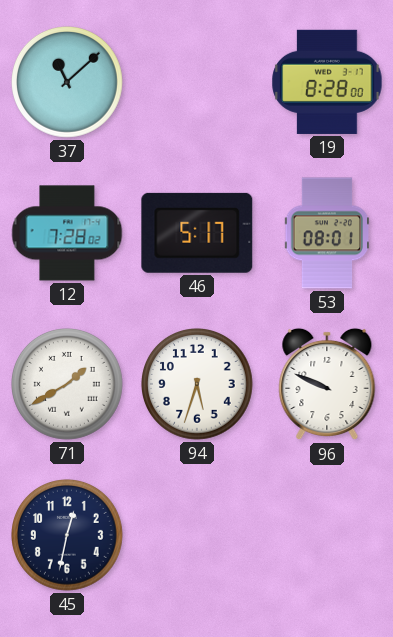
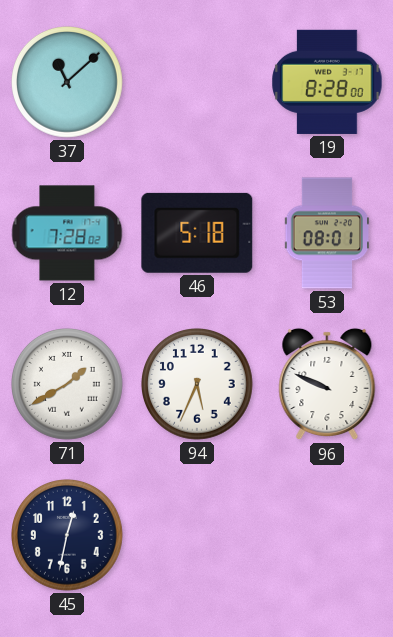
46: 5:17 -> 5:18 (197, 233)
94: 5:33 -> 5:34 (198, 385)
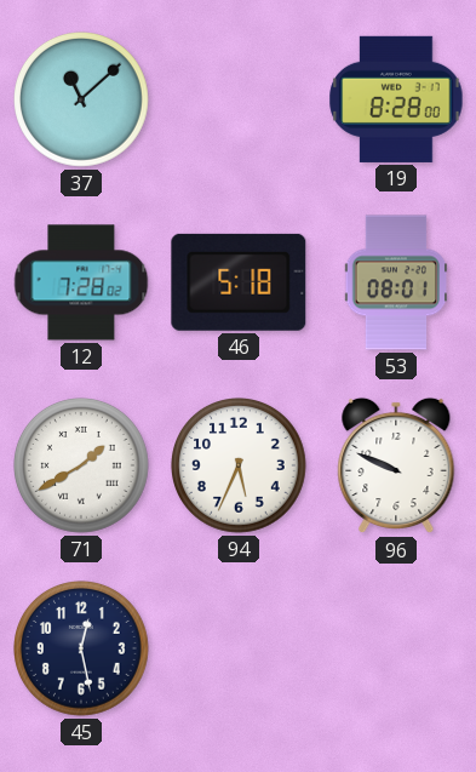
45: 12:32 -> 12:28 (82, 650)
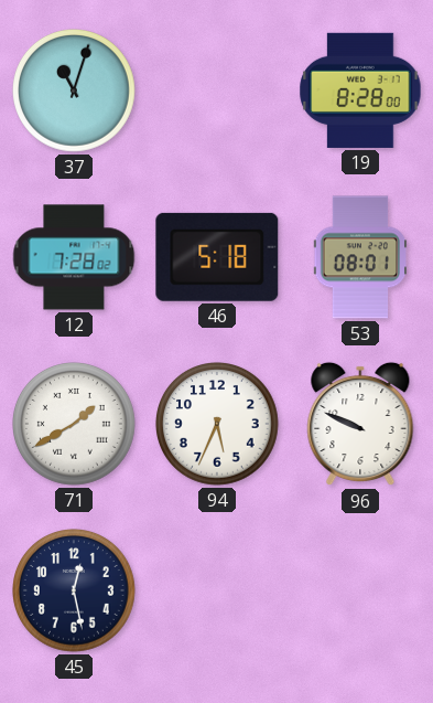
37: 11:08 -> 11:03 (75, 92)
